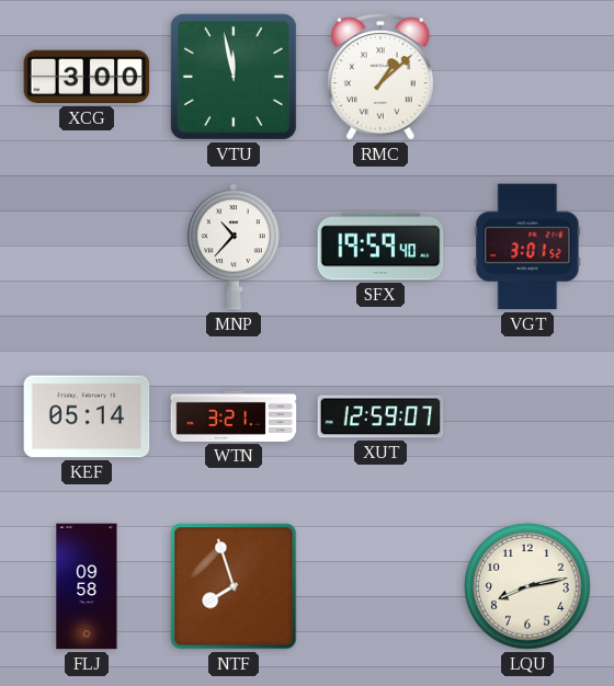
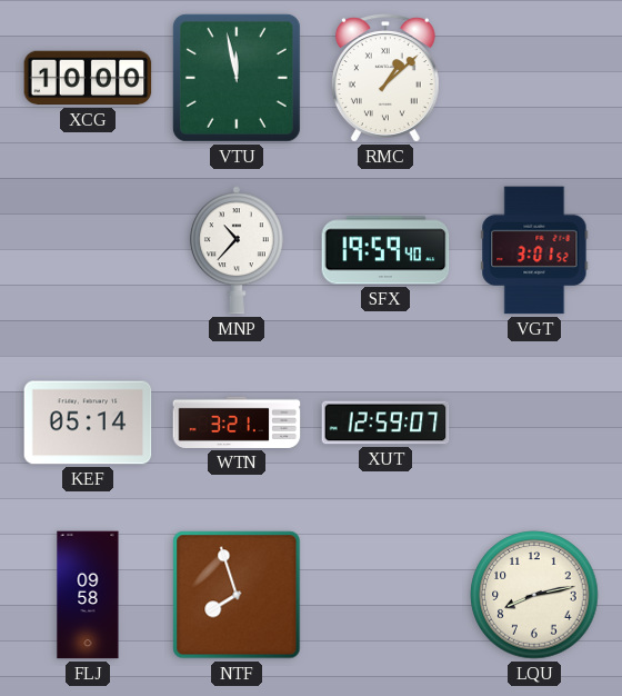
XCG: 3:00 -> 10:00 (88, 78)
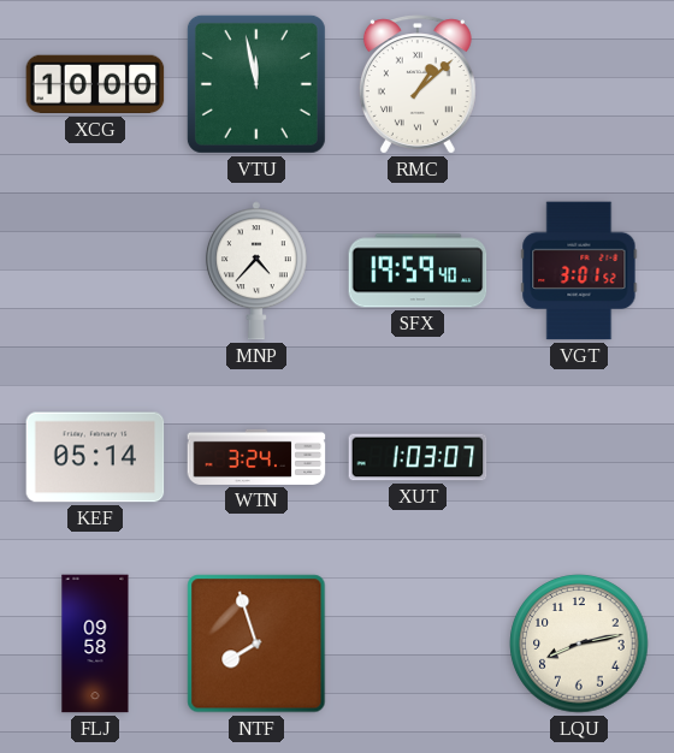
MNP: 10:37 -> 4:37 (256, 271)
WTN: 3:21 -> 3:24 (256, 457)
XUT: 12:59 -> 1:03 (418, 457)
